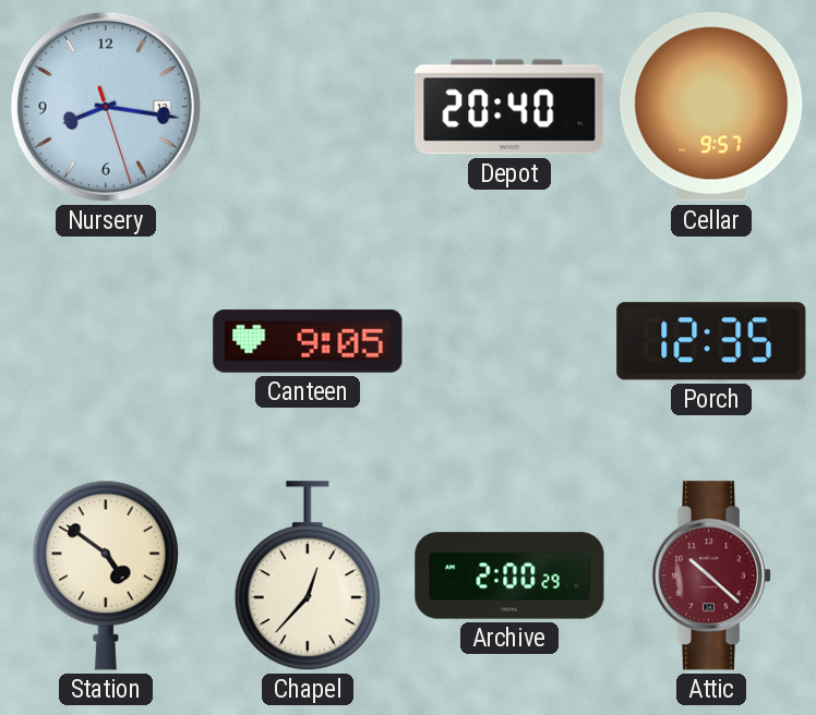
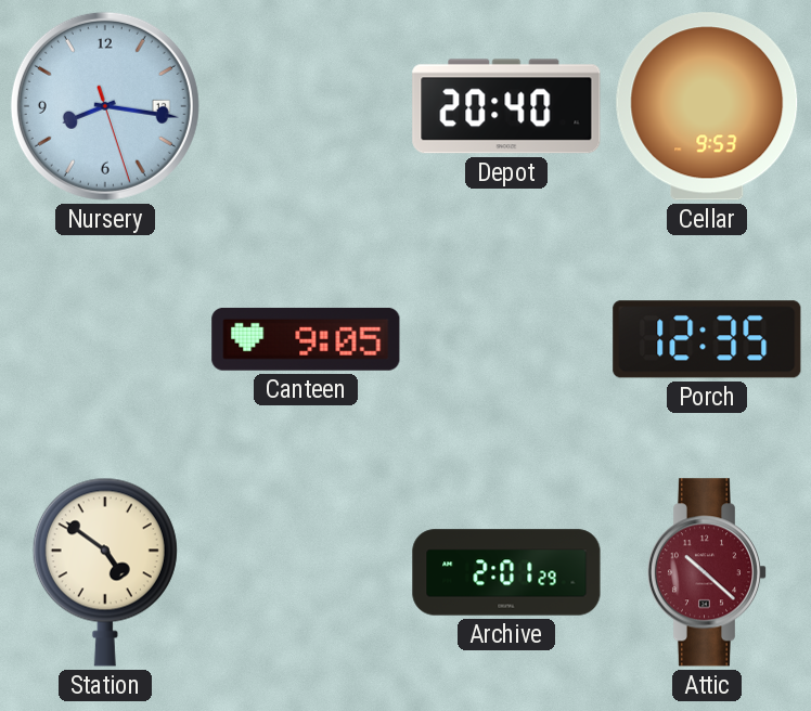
Cellar: 9:57 -> 9:53 (707, 106)
Chapel: 12:37 -> none (308, 577)
Archive: 2:00 -> 2:01 (506, 572)
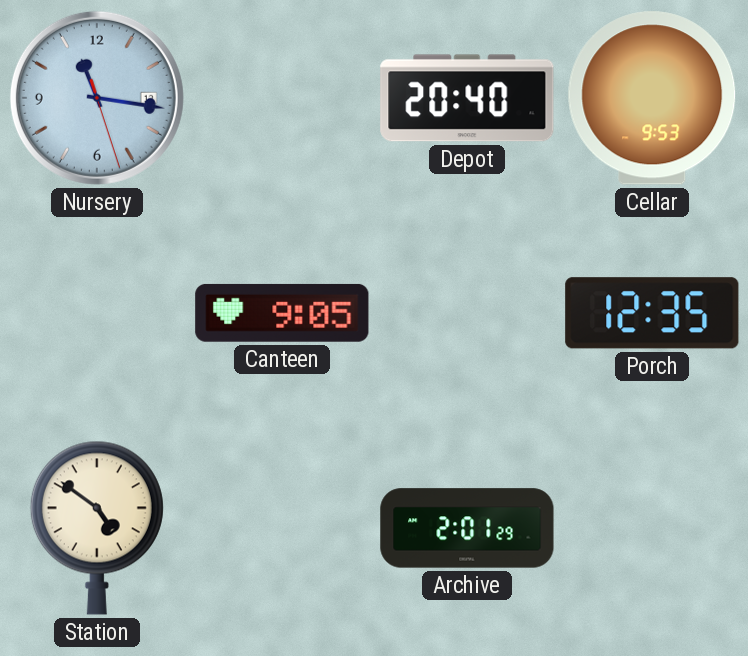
Nursery: 8:16 -> 11:16 (97, 98)
Attic: 10:22 -> none (707, 572)
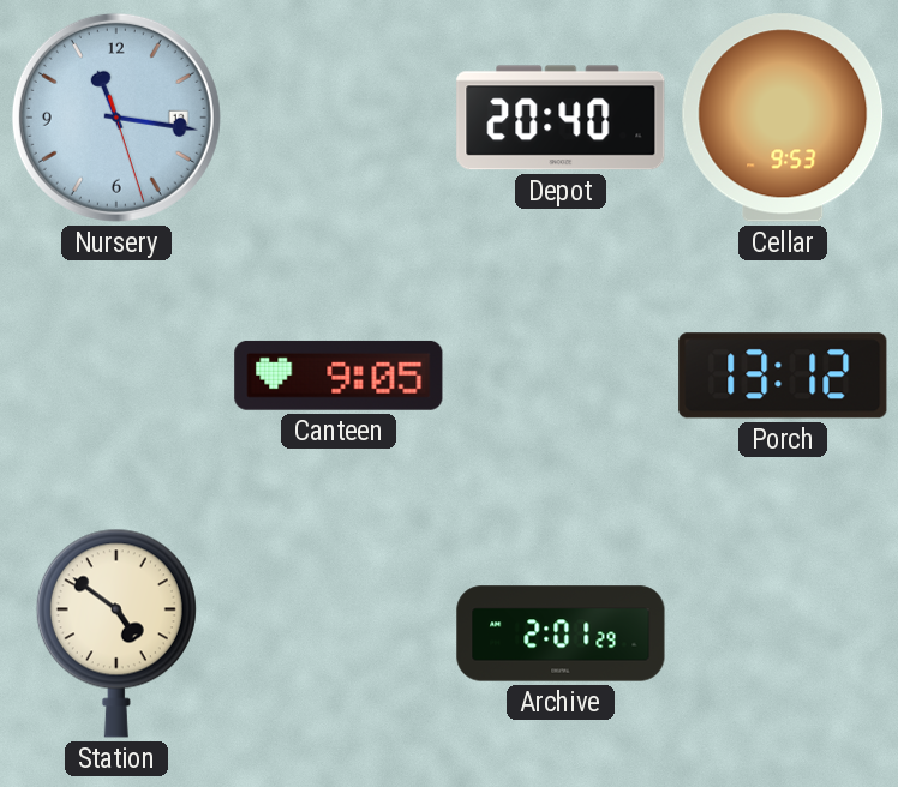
Porch: 12:35 -> 13:12 (783, 376)
